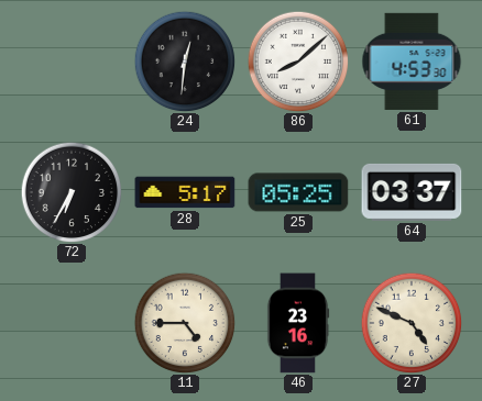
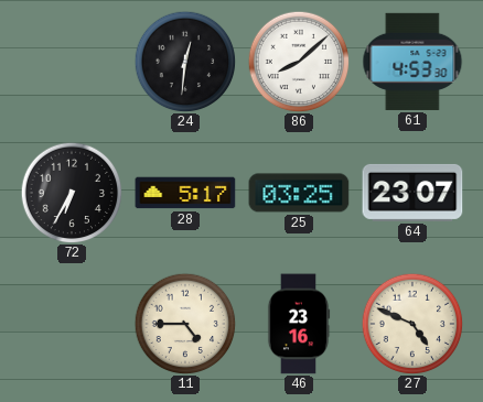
25: 05:25 -> 03:25 (299, 193)
64: 03:37 -> 23:07 (412, 193)
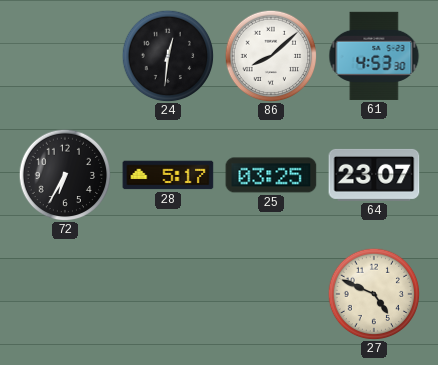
11: 4:45 -> none (185, 324)
46: 23:16 -> none (299, 324)
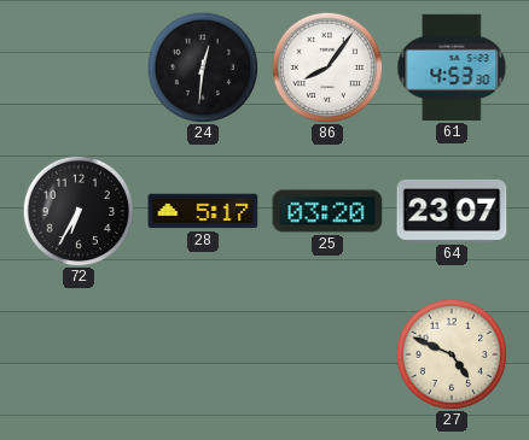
86: 8:08 -> 8:06 (327, 68)
25: 03:25 -> 03:20 (327, 211)
